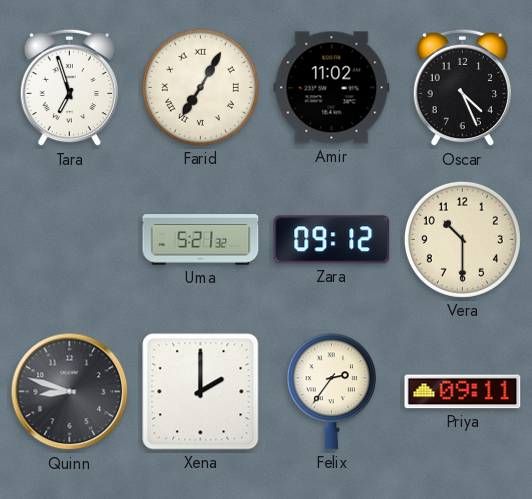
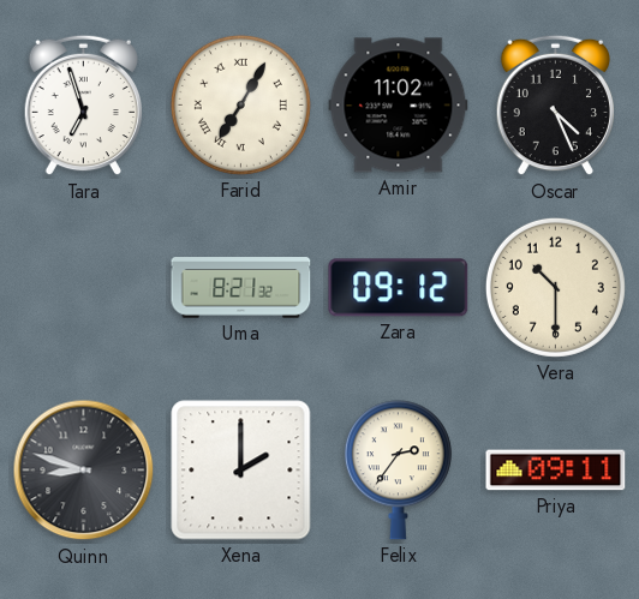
Uma: 5:21 -> 8:21 (241, 288)
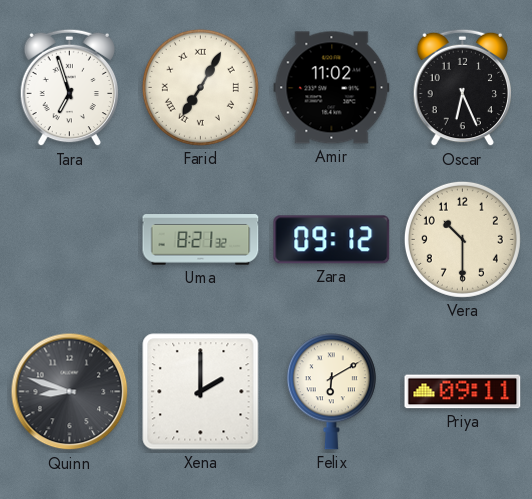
Oscar: 4:26 -> 6:26 (462, 88)
Felix: 2:36 -> 6:10 (331, 392)
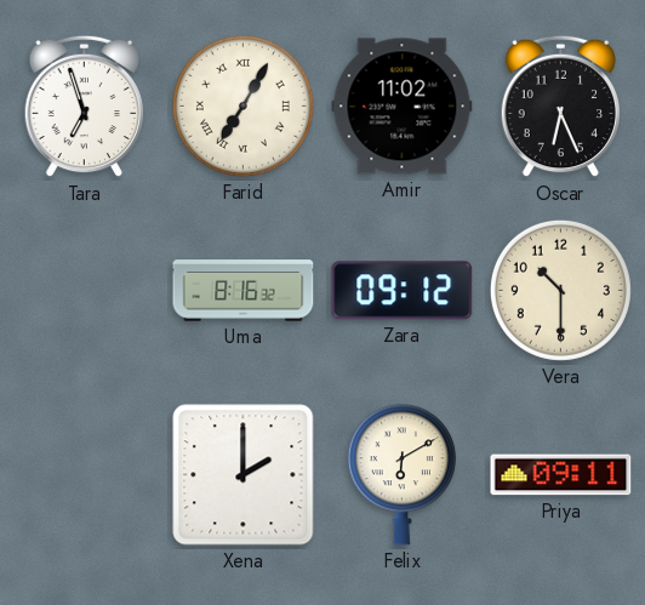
Uma: 8:21 -> 8:16 (244, 291)
Quinn: 8:48 -> none (70, 392)
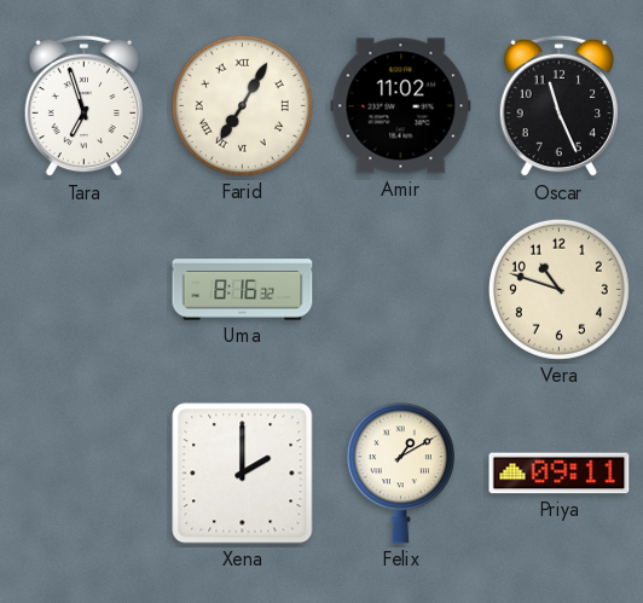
Oscar: 6:26 -> 11:26 (558, 106)
Zara: 09:12 -> none (403, 291)
Vera: 10:30 -> 10:48 (558, 289)
Felix: 6:10 -> 1:10 (400, 474)
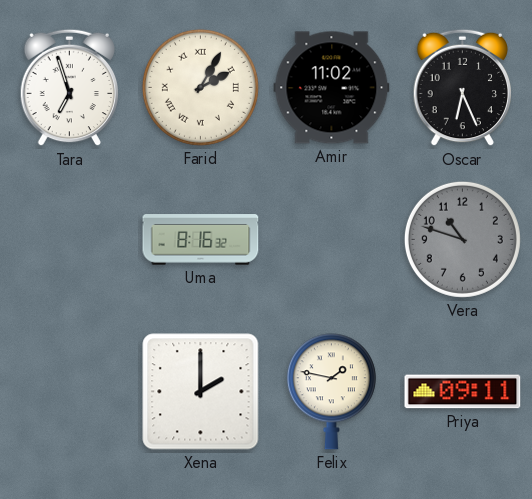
Farid: 7:05 -> 2:05 (200, 87)
Oscar: 11:26 -> 6:26 (462, 88)
Vera dial: cream -> grey (462, 239)
Felix: 1:10 -> 1:47 (331, 392)
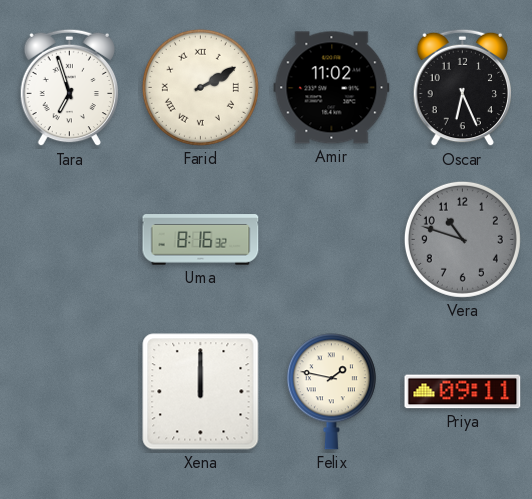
Farid: 2:05 -> 2:10 (200, 87)
Xena: 2:00 -> 12:00 (201, 392)
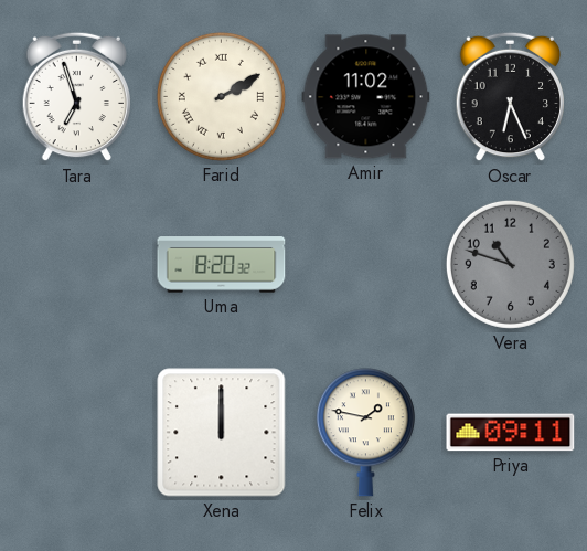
Uma: 8:16 -> 8:20 (222, 265)
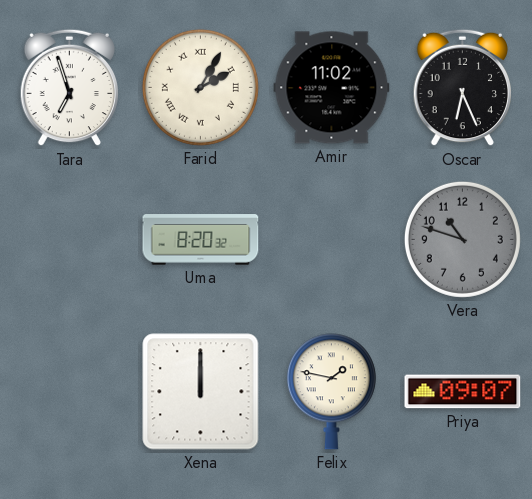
Farid: 2:10 -> 2:05 (200, 87)
Priya: 09:11 -> 09:07 (463, 392)
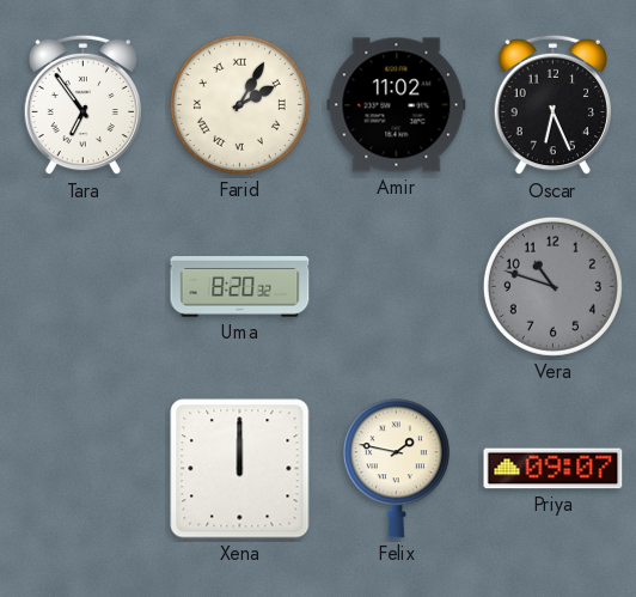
Tara: 6:57 -> 6:54 (82, 105)
